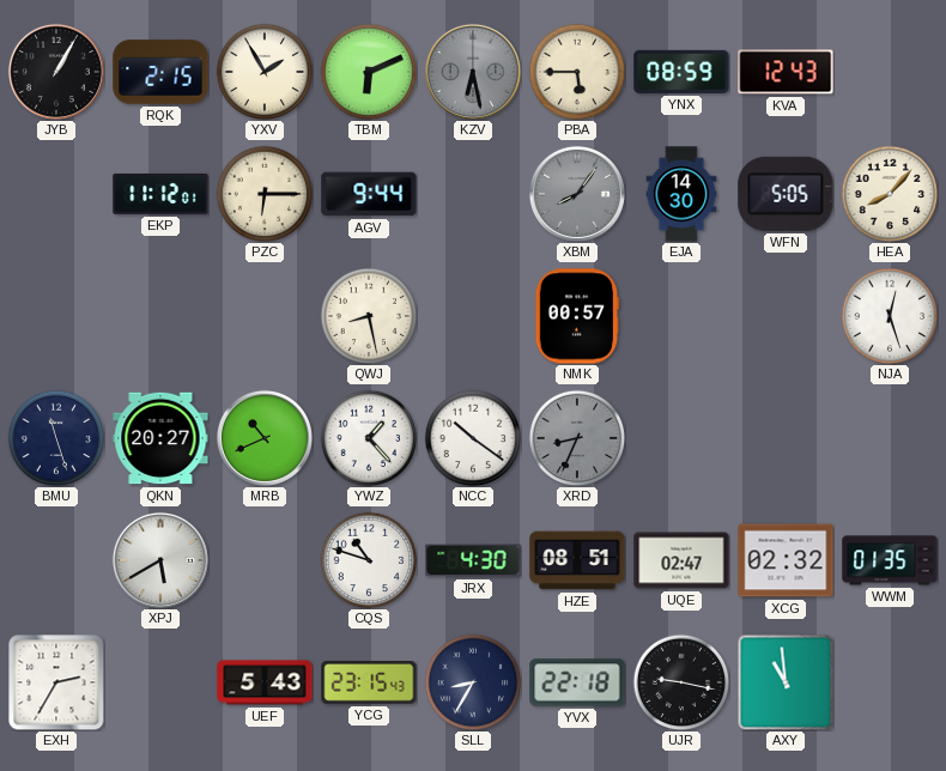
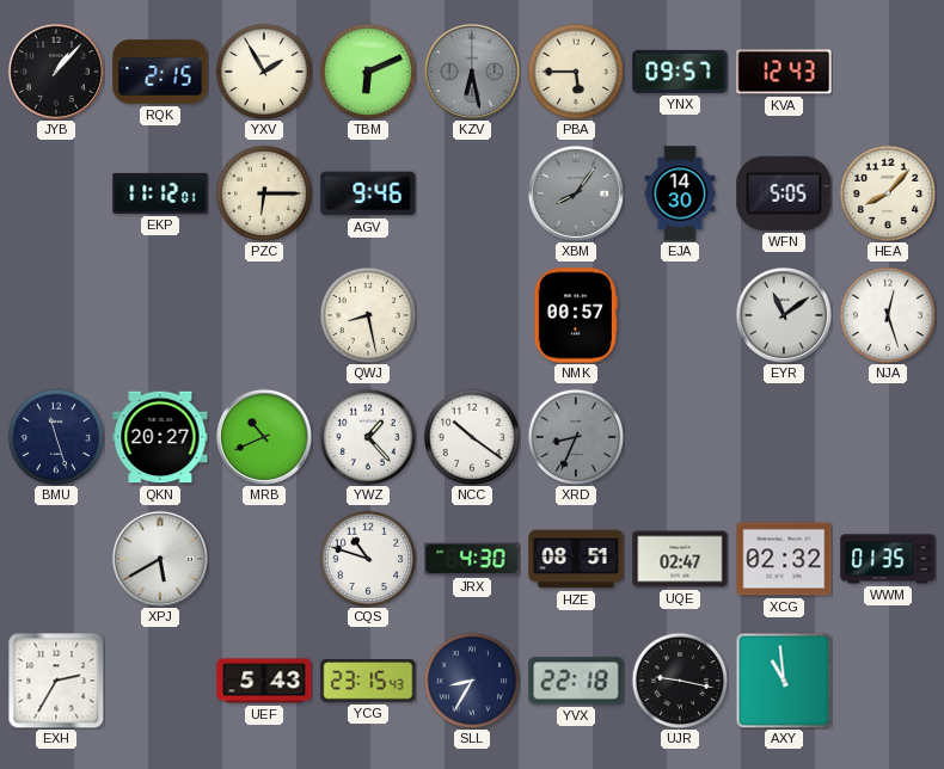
JYB: 1:05 -> 1:07 (56, 72)
YNX: 08:59 -> 09:57 (680, 72)
AGV: 9:44 -> 9:46 (368, 193)
EYR: none -> 11:09 (784, 315)
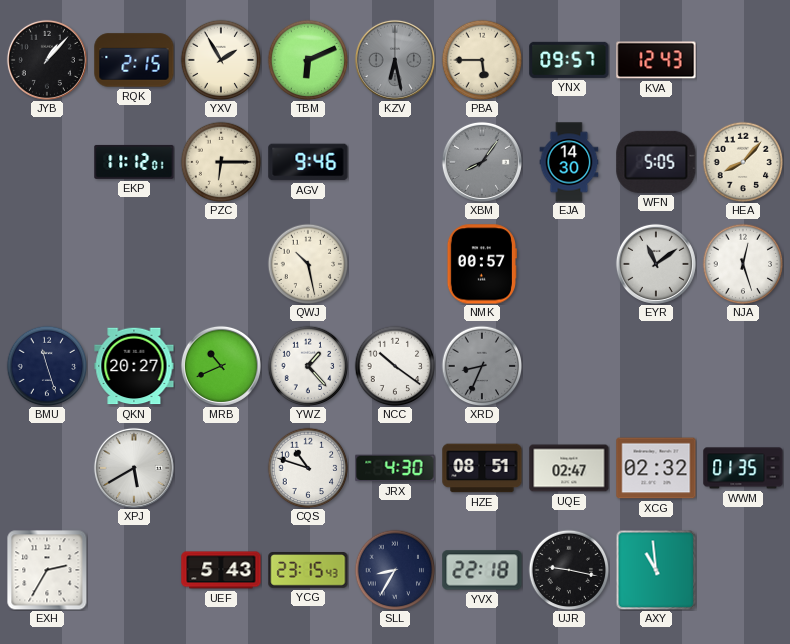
QWJ: 8:28 -> 10:28 (308, 264)
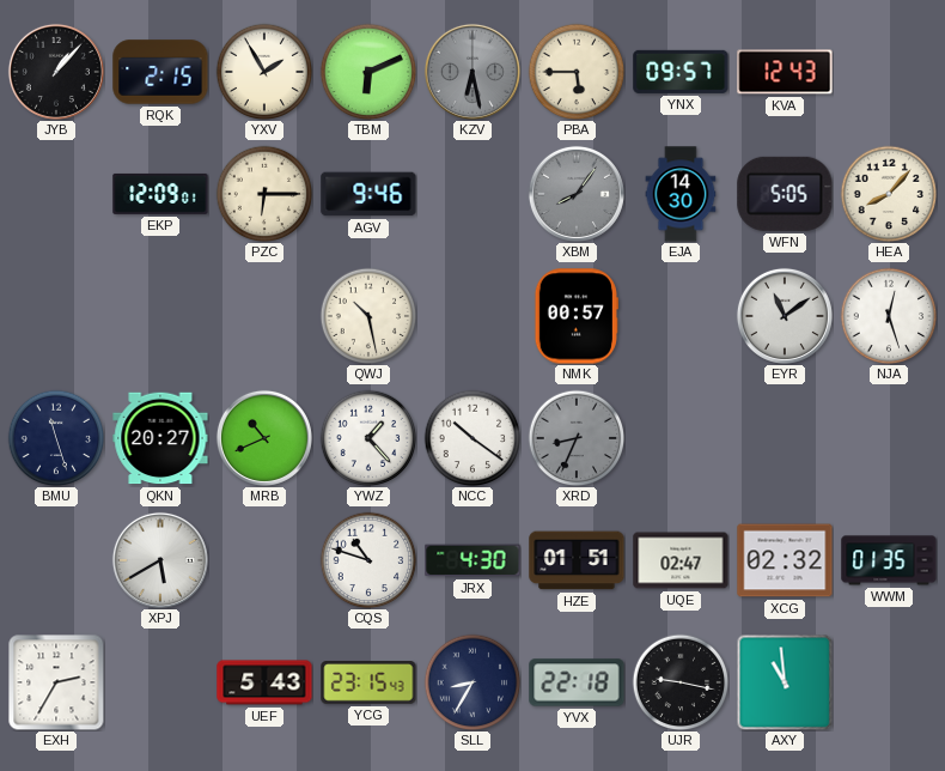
EKP: 11:12 -> 12:09 (160, 194)
HZE: 08:51 -> 01:51 (577, 560)
